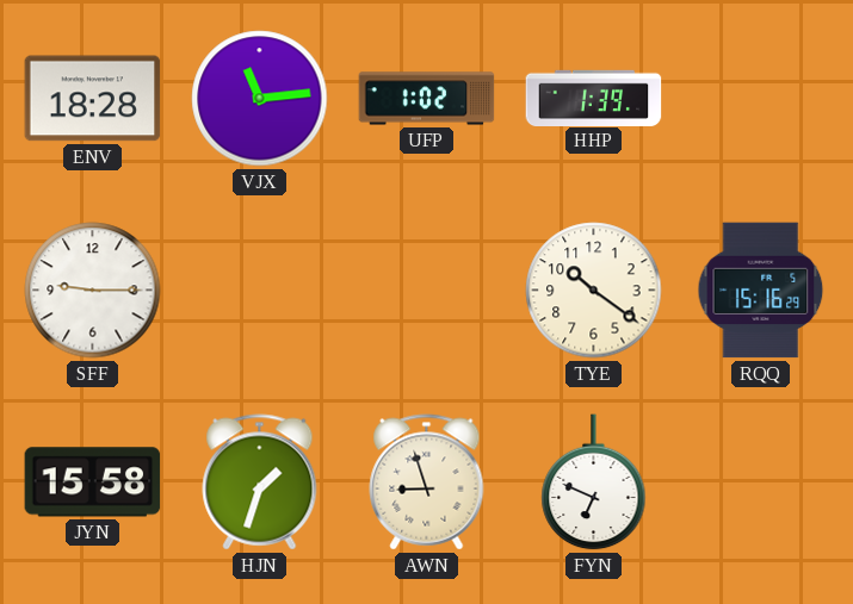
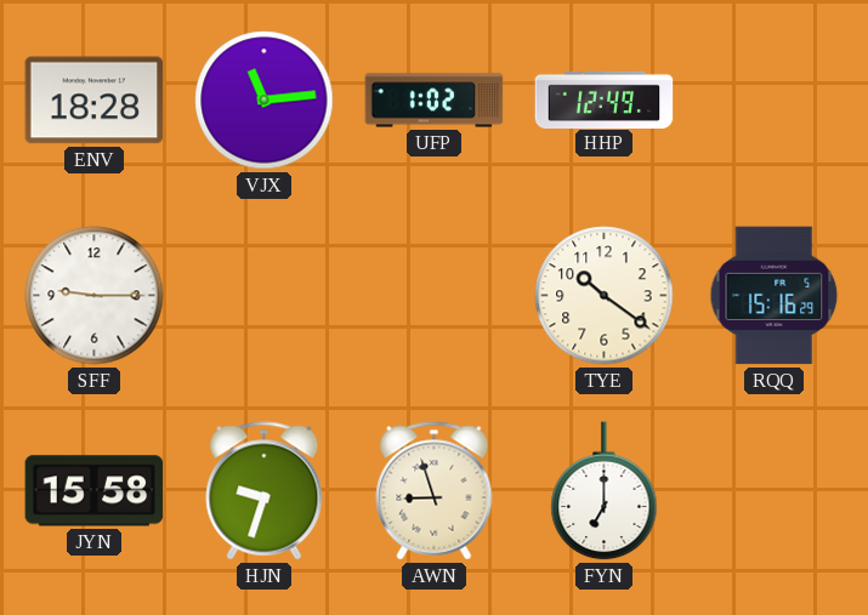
HHP: 1:39 -> 12:49 (605, 99)
HJN: 1:33 -> 9:33 (265, 491)
FYN: 6:49 -> 7:00 (605, 491)
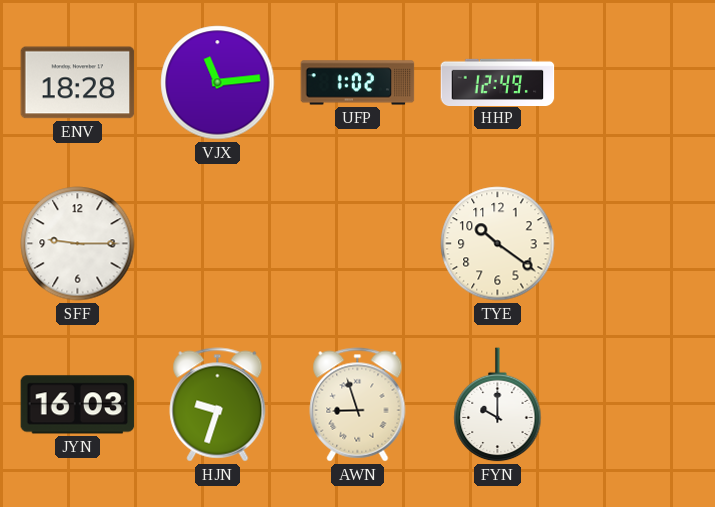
RQQ: 15:16 -> none (775, 296)
JYN: 15:58 -> 16:03 (78, 405)
FYN: 7:00 -> 10:00 (498, 405)
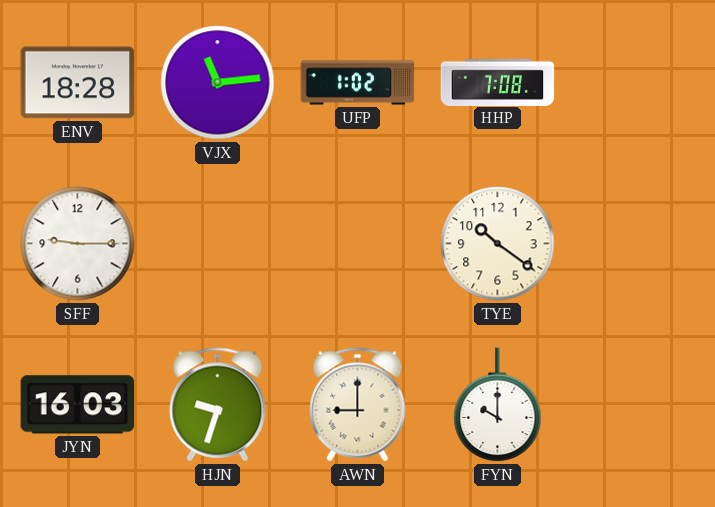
HHP: 12:49 -> 7:08 (498, 82)
AWN: 8:57 -> 9:00 (358, 405)
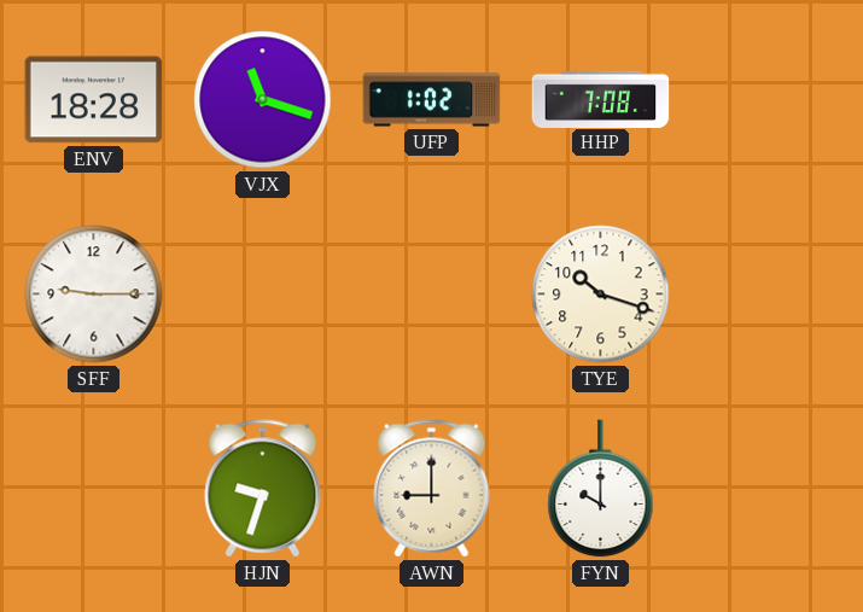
VJX: 11:14 -> 11:18 (263, 100)
TYE: 10:21 -> 10:18 (601, 295)
JYN: 16:03 -> none (78, 405)
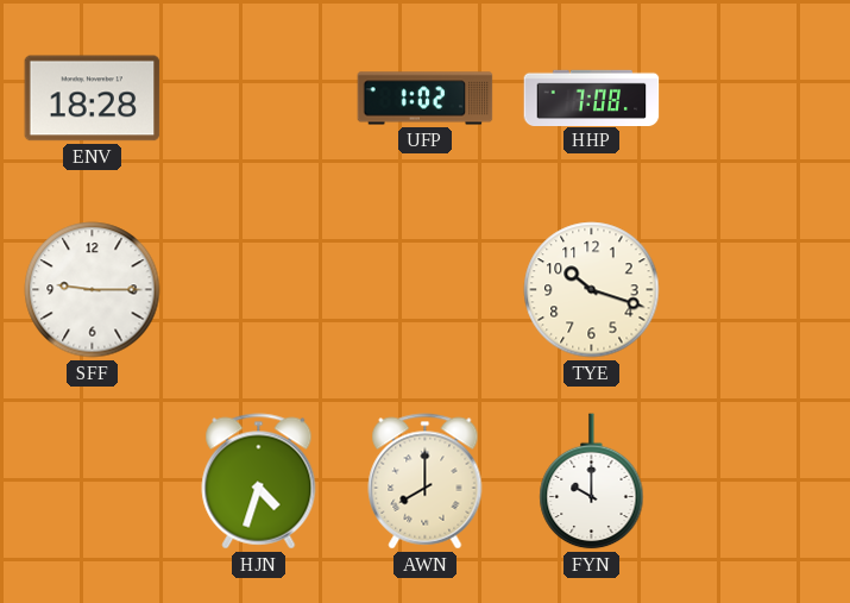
VJX: 11:18 -> none (263, 100)
HJN: 9:33 -> 4:33 (259, 482)
AWN: 9:00 -> 8:00 (426, 482)
